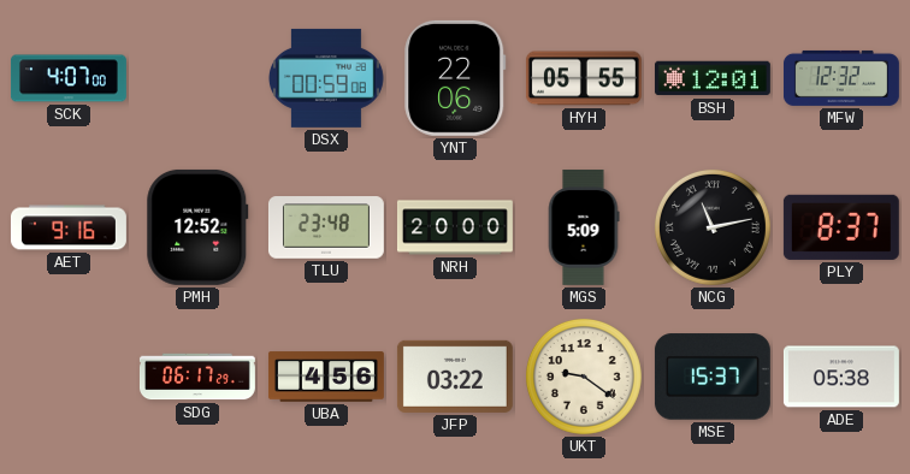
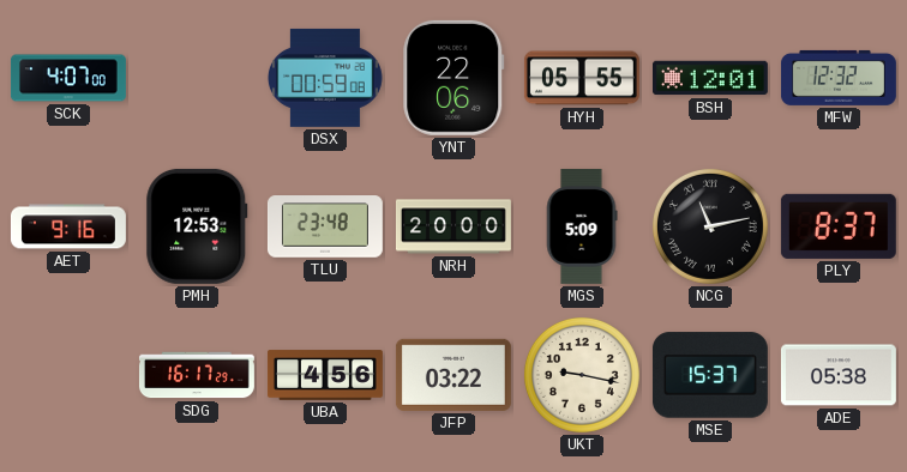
PMH: 12:52 -> 12:53 (197, 226)
SDG: 06:17 -> 16:17 (197, 375)
UKT: 9:21 -> 9:17 (582, 375)
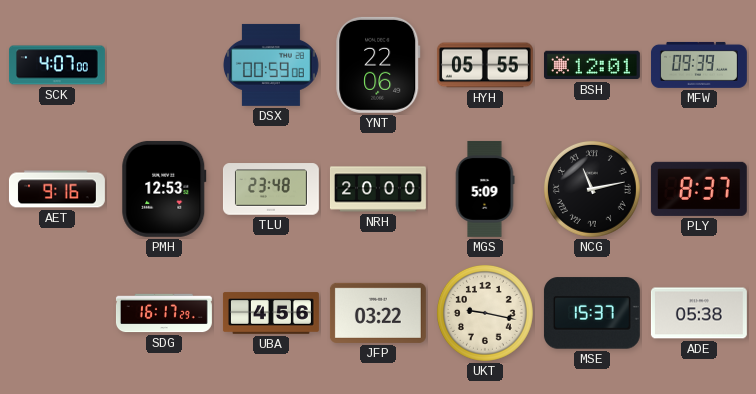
MFW: 12:32 -> 09:39 (699, 65)
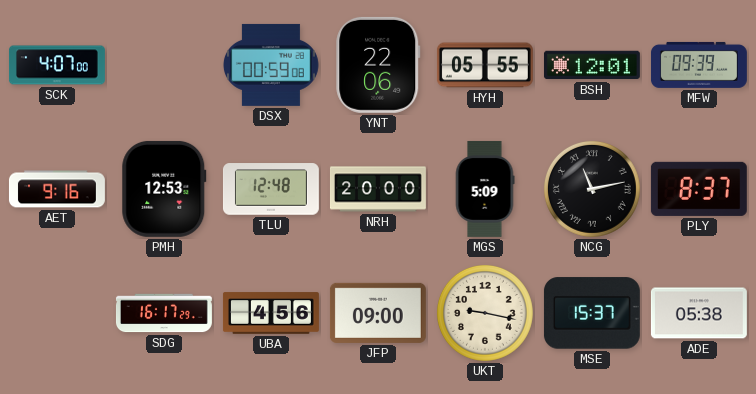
TLU: 23:48 -> 12:48 (271, 189)
JFP: 03:22 -> 09:00 (378, 313)
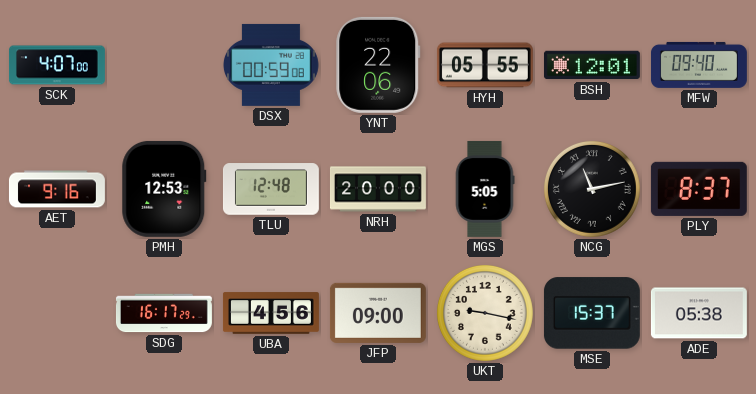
MFW: 09:39 -> 09:40 (699, 65)
MGS: 5:09 -> 5:05 (485, 189)
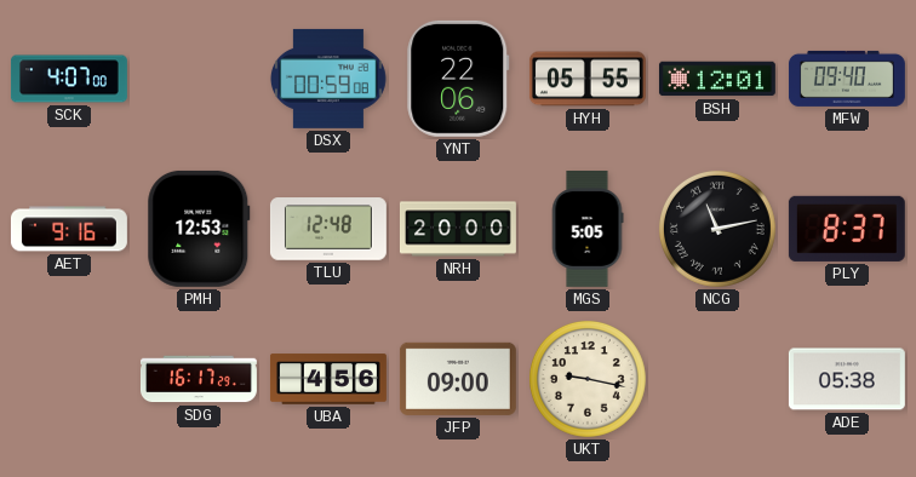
MSE: 15:37 -> none (592, 313)
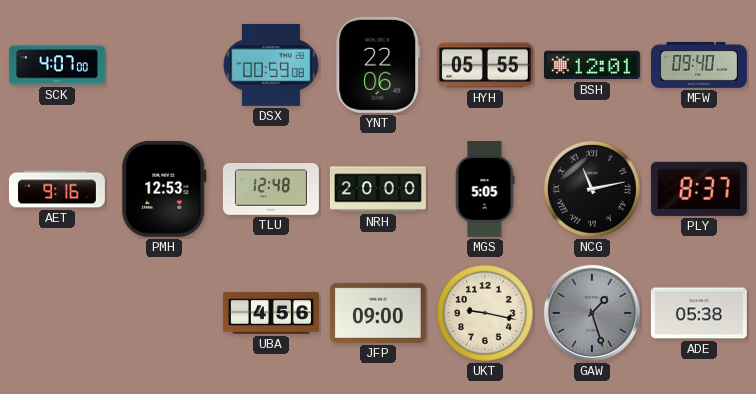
SDG: 16:17 -> none (199, 379)
GAW: none -> 1:27 (592, 313)
